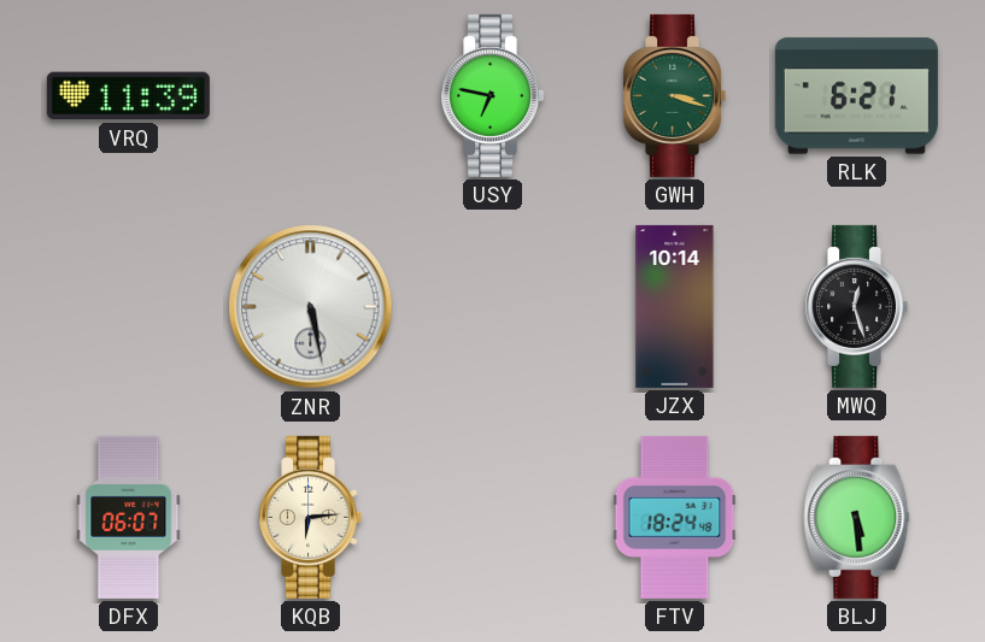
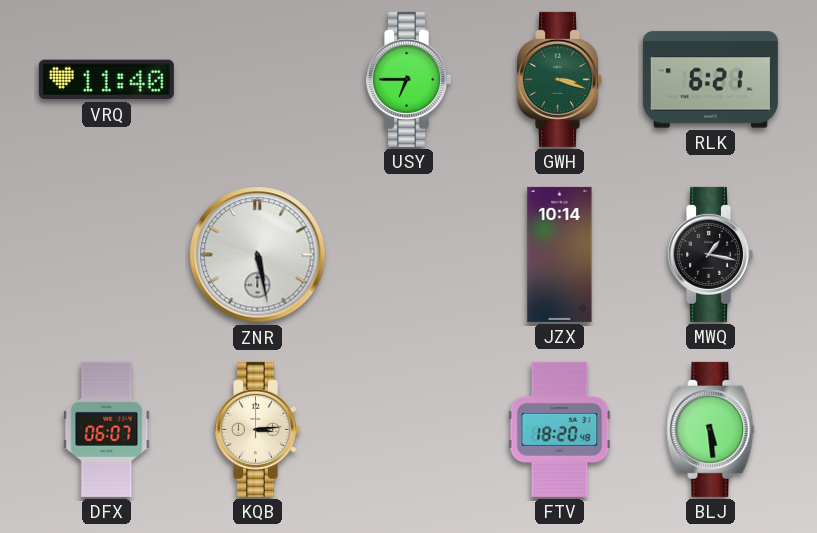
VRQ: 11:39 -> 11:40 (106, 80)
USY: 6:47 -> 6:45 (409, 79)
MWQ: 12:27 -> 1:17 (711, 254)
KQB: 6:14 -> 3:14 (258, 429)
FTV: 18:24 -> 18:20 (560, 429)
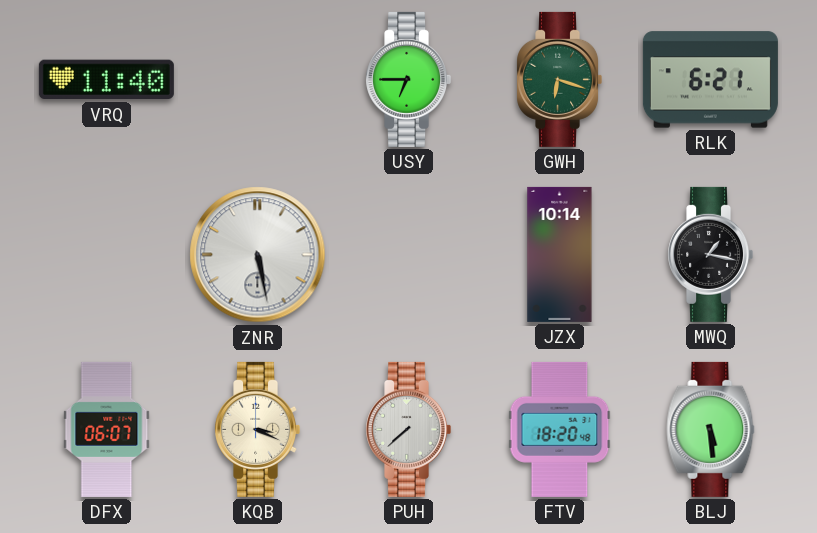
GWH: 3:18 -> 6:18 (560, 79)
KQB: 3:14 -> 3:19 (258, 429)
PUH: none -> 7:38 (409, 429)
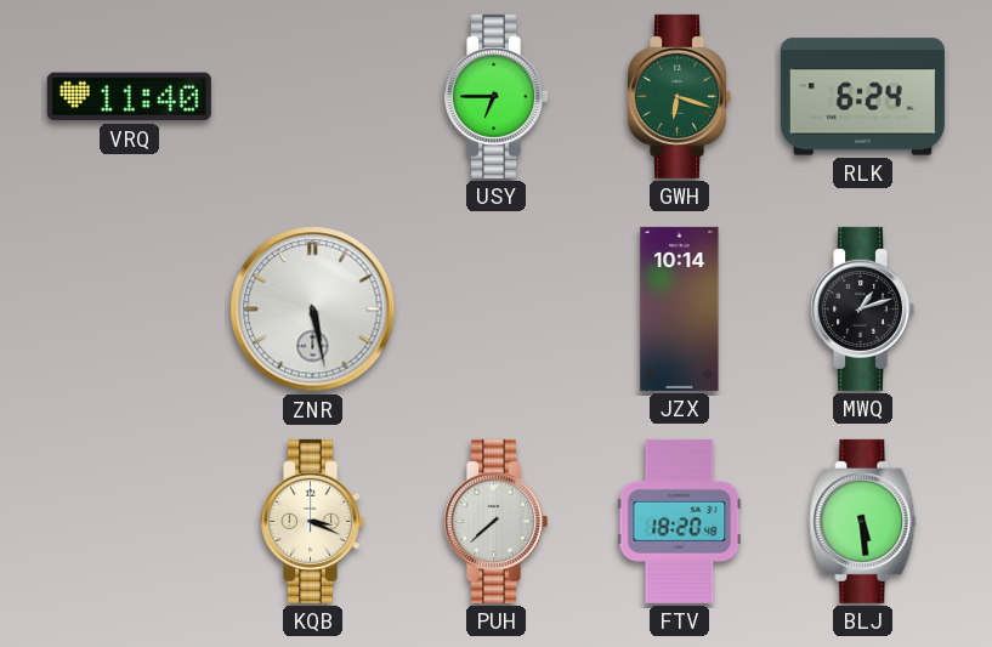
RLK: 6:21 -> 6:24 (862, 97)
MWQ: 1:17 -> 1:12 (863, 308)
DFX: 06:07 -> none (107, 429)
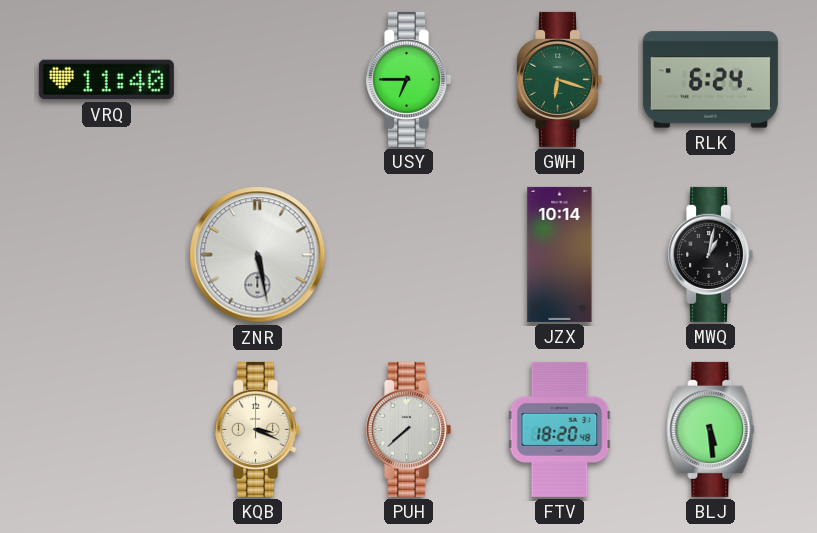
MWQ: 1:12 -> 1:02 (711, 254)
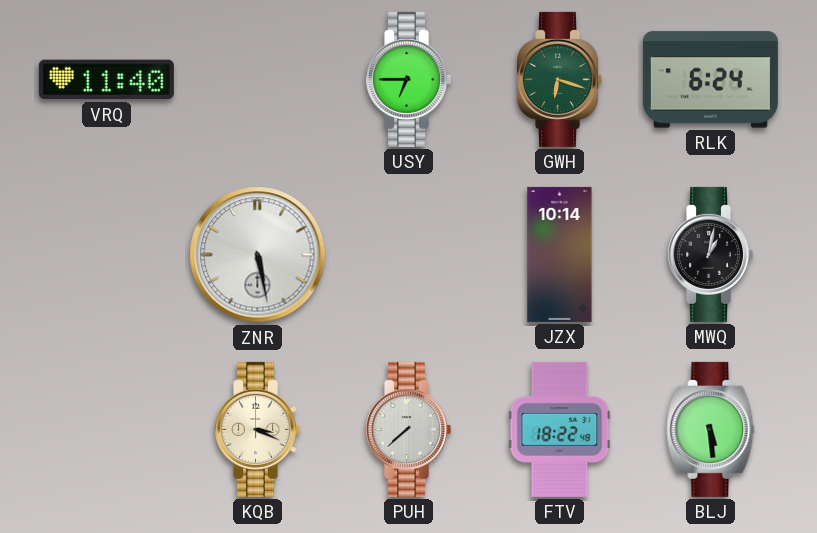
FTV: 18:20 -> 18:22 (560, 429)
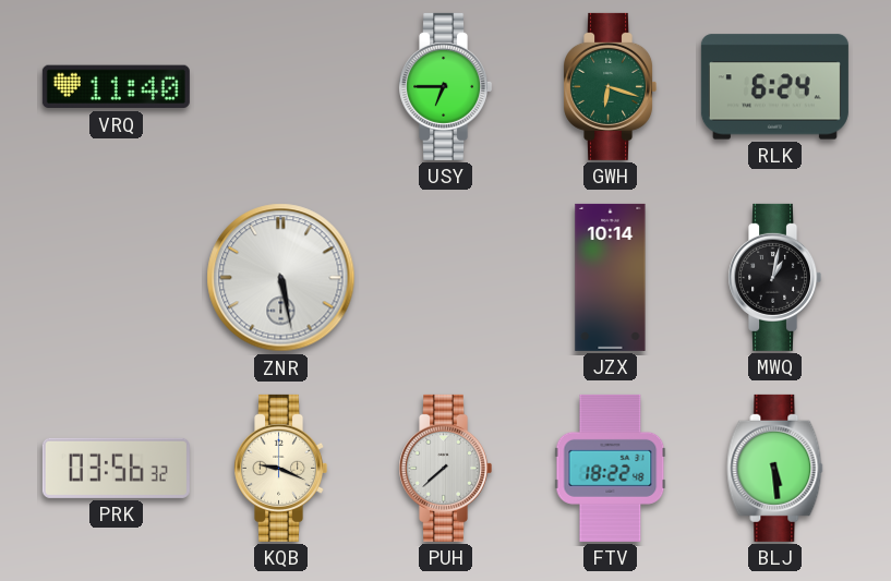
PRK: none -> 03:56 (116, 468)
KQB: 3:19 -> 9:19 (281, 468)
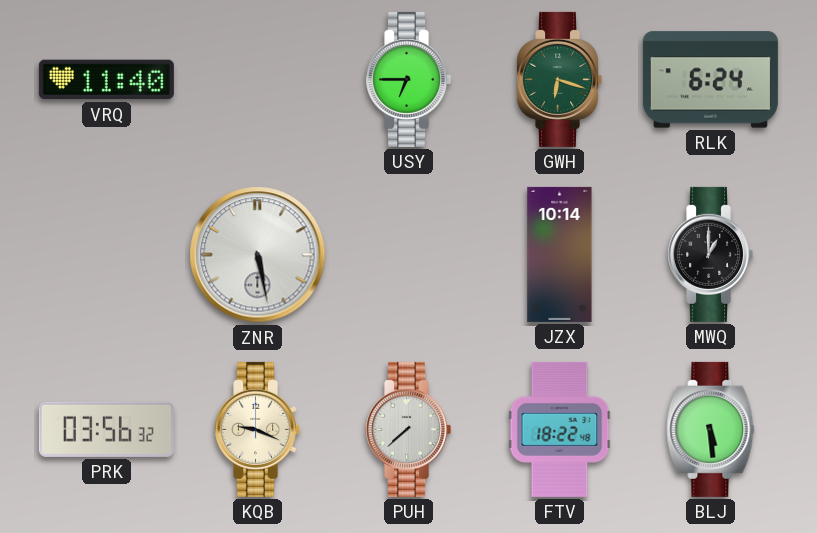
MWQ: 1:02 -> 1:00 (711, 254)
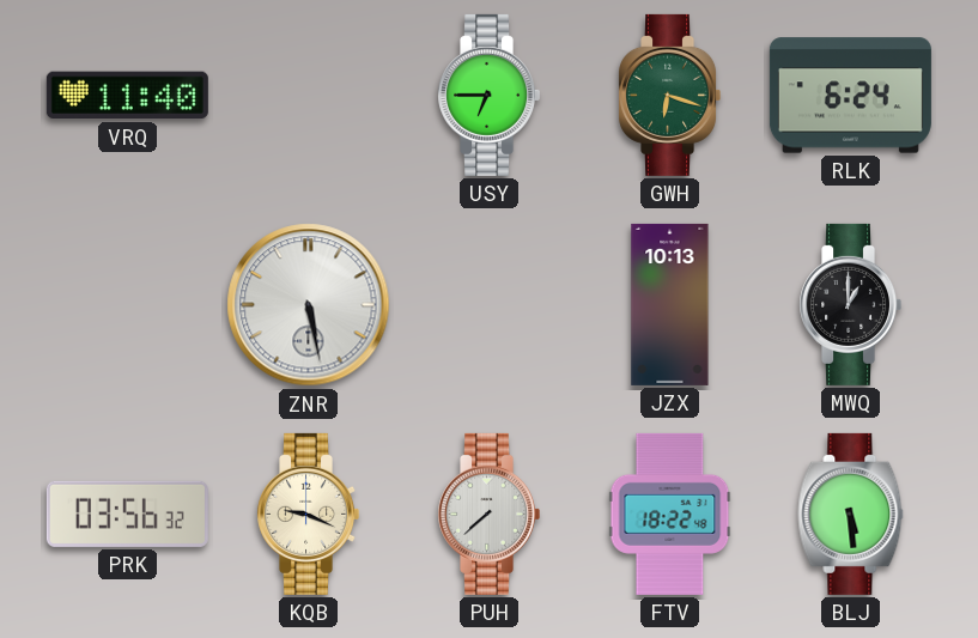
JZX: 10:14 -> 10:13 (670, 304)
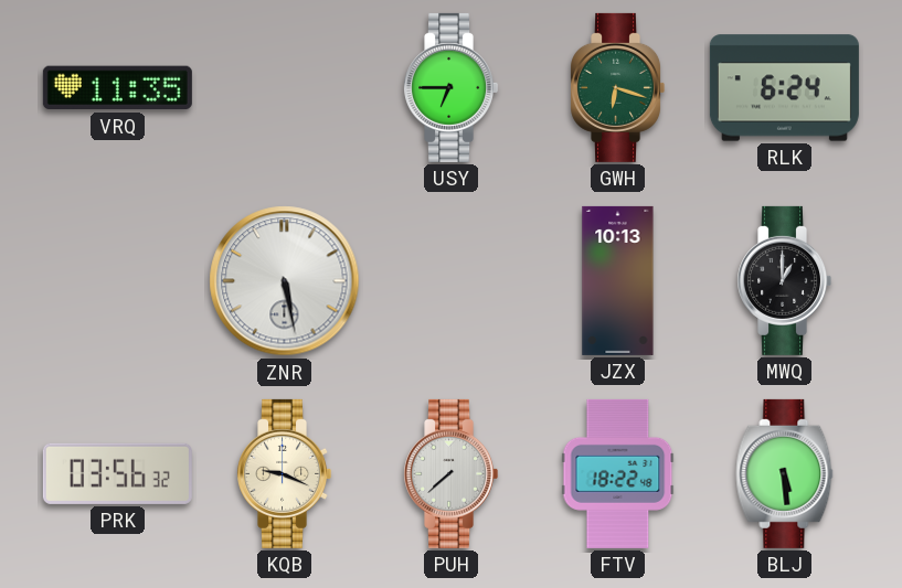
VRQ: 11:40 -> 11:35 (117, 88)
